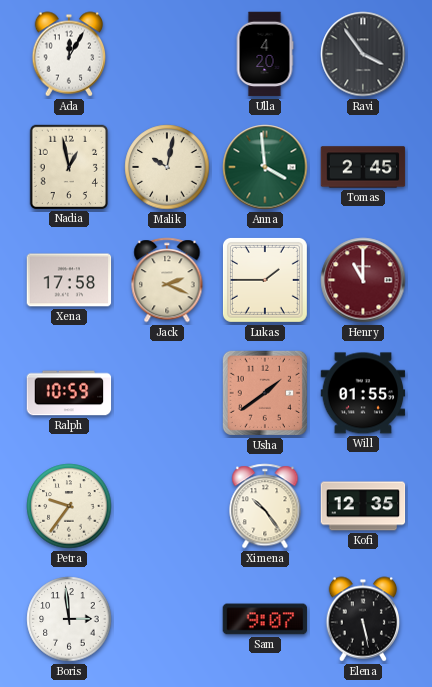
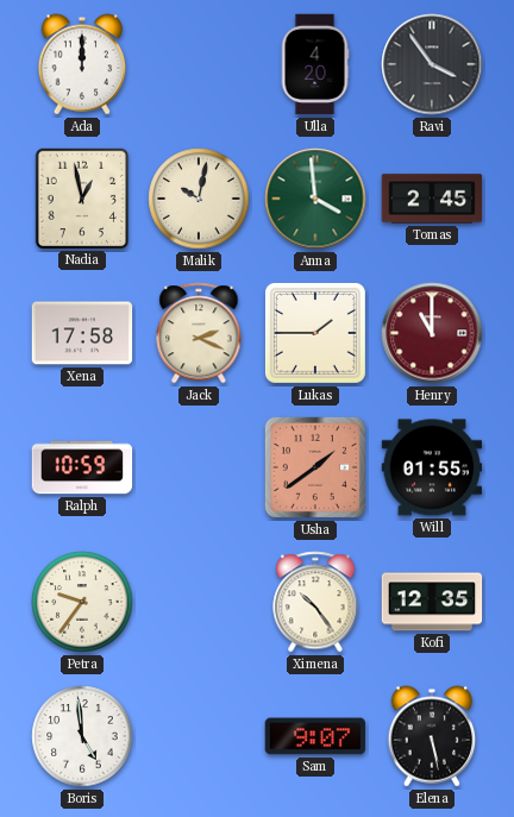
Ada: 12:05 -> 12:00 (82, 64)
Boris: 2:59 -> 4:59 (82, 736)
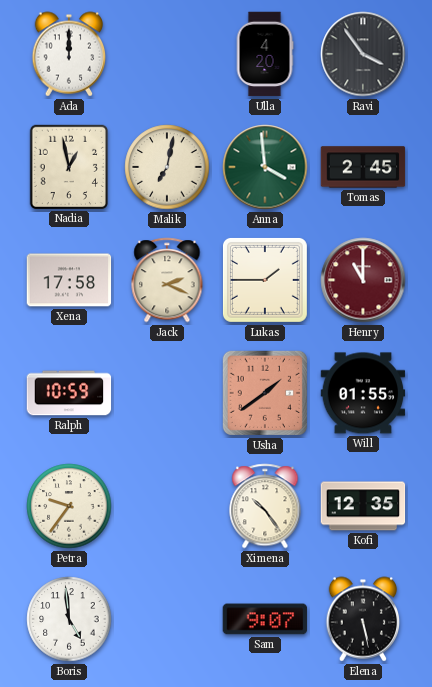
Malik: 10:02 -> 7:02 (167, 167)
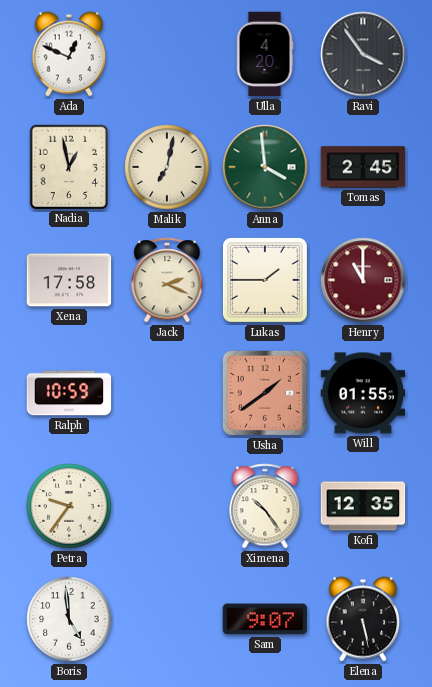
Ada: 12:00 -> 12:49 (69, 54)
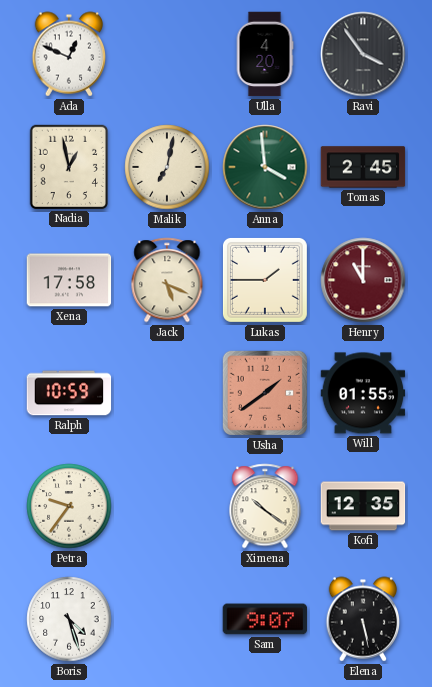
Jack: 2:19 -> 5:19 (167, 280)
Ximena: 10:24 -> 10:21 (265, 506)
Boris: 4:59 -> 4:27 (69, 619)
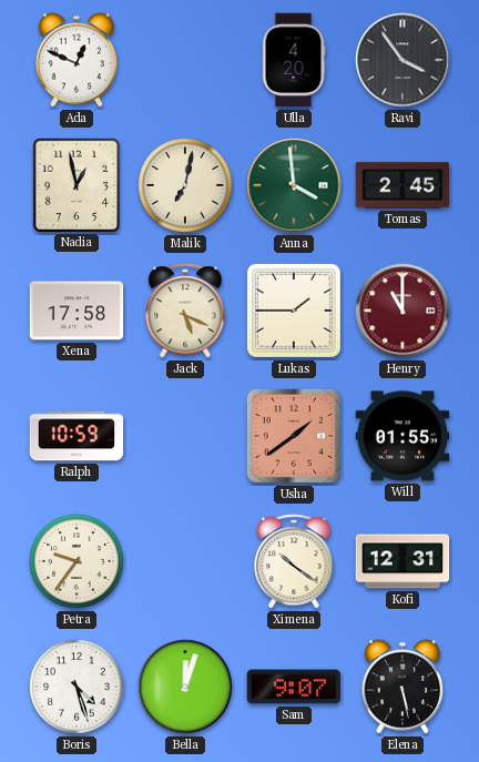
Kofi: 12:35 -> 12:31 (402, 561)
Bella: none -> 12:03 (185, 687)
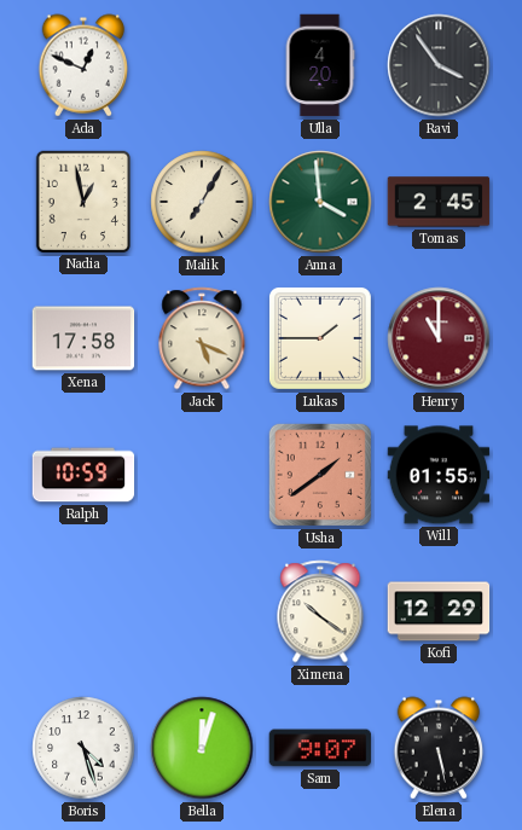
Malik: 7:02 -> 7:05 (202, 202)
Petra: 9:36 -> none (77, 561)
Kofi: 12:31 -> 12:29 (439, 611)
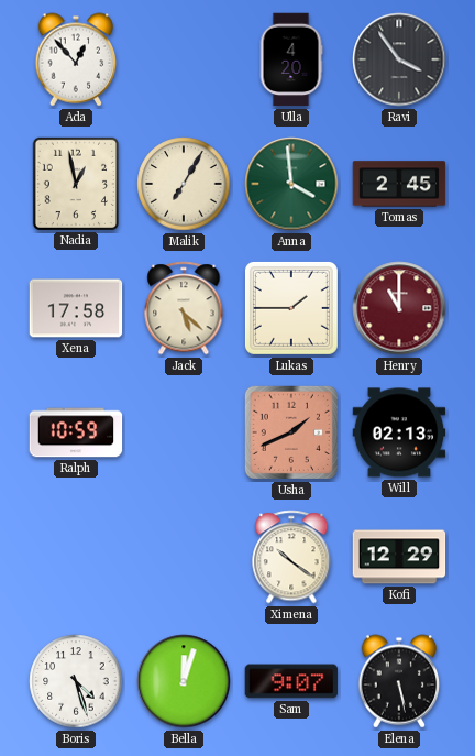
Ada: 12:49 -> 12:53 (76, 59)
Jack: 5:19 -> 5:22 (184, 308)
Usha: 1:39 -> 1:41 (291, 432)
Will: 01:55 -> 02:13 (399, 432)
